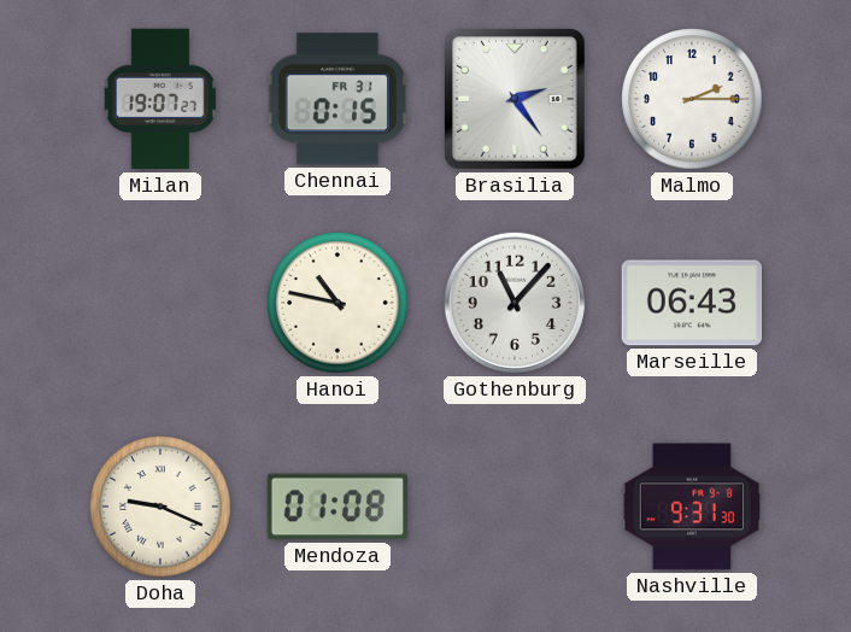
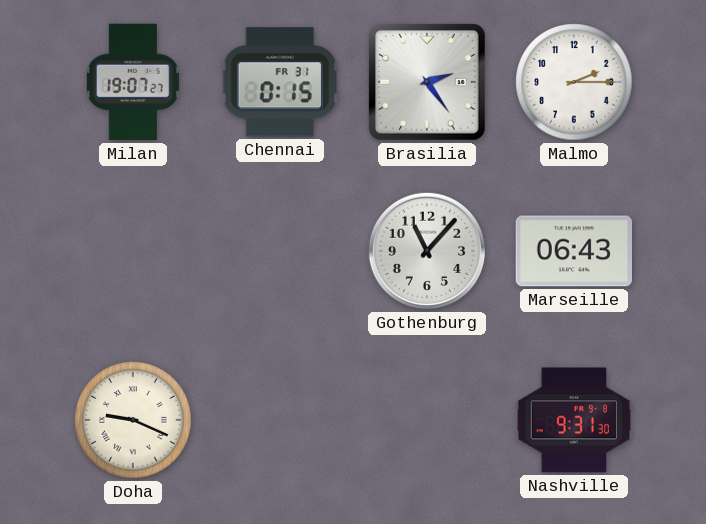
Hanoi: 10:47 -> none (338, 303)
Mendoza: 01:08 -> none (336, 507)
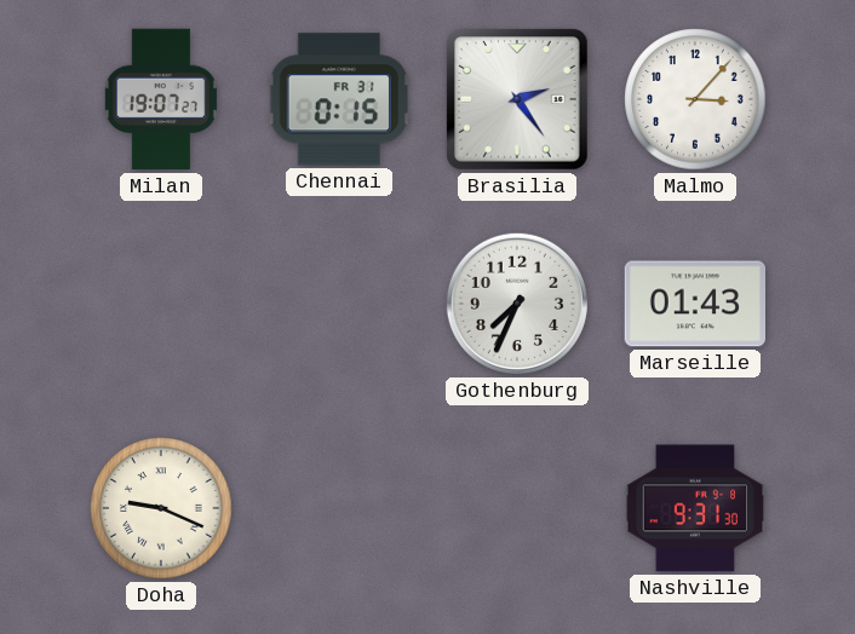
Malmo: 2:15 -> 3:07 (695, 99)
Gothenburg: 11:07 -> 7:34 (517, 304)
Marseille: 06:43 -> 01:43 (694, 304)
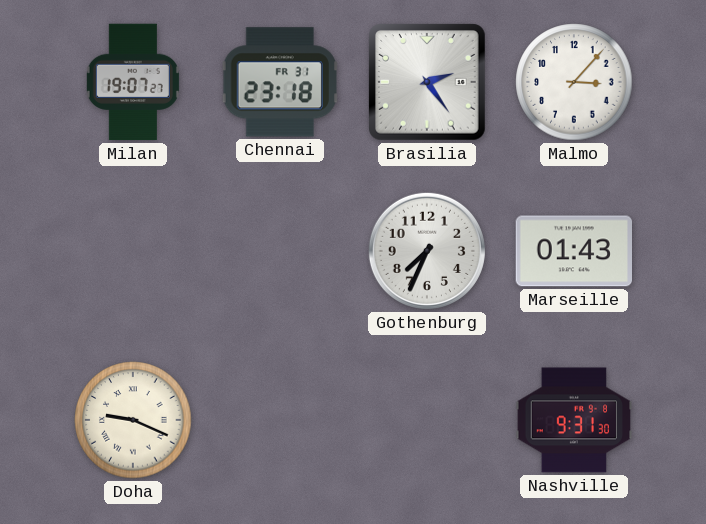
Chennai: 0:15 -> 23:18 (279, 82)
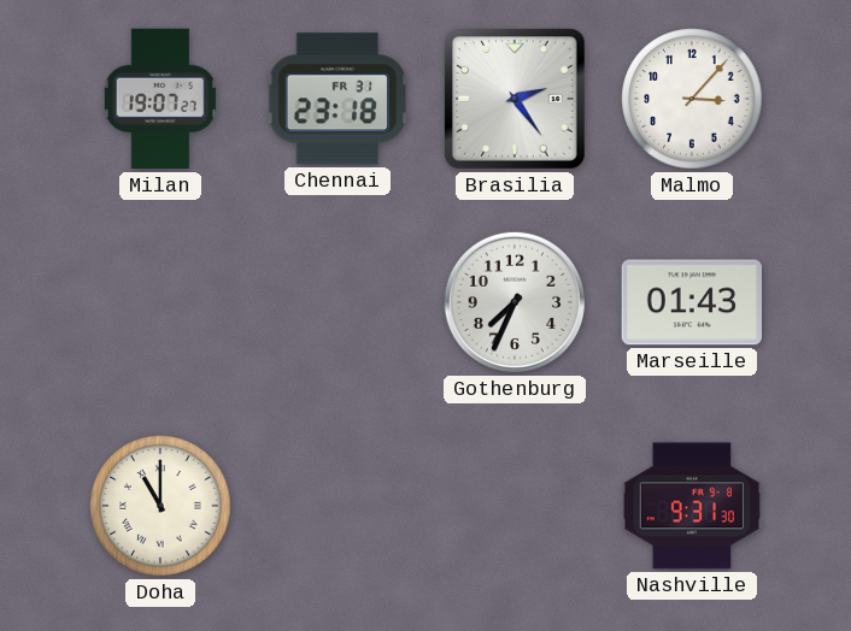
Doha: 9:19 -> 11:00 (160, 506)
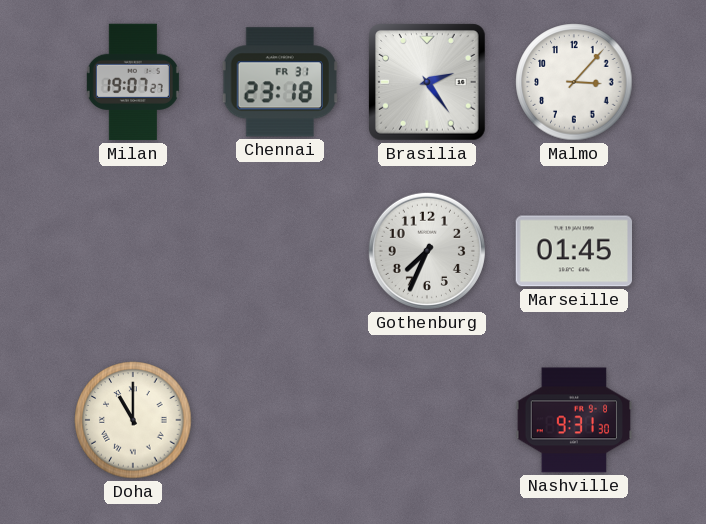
Marseille: 01:43 -> 01:45 (573, 251)
